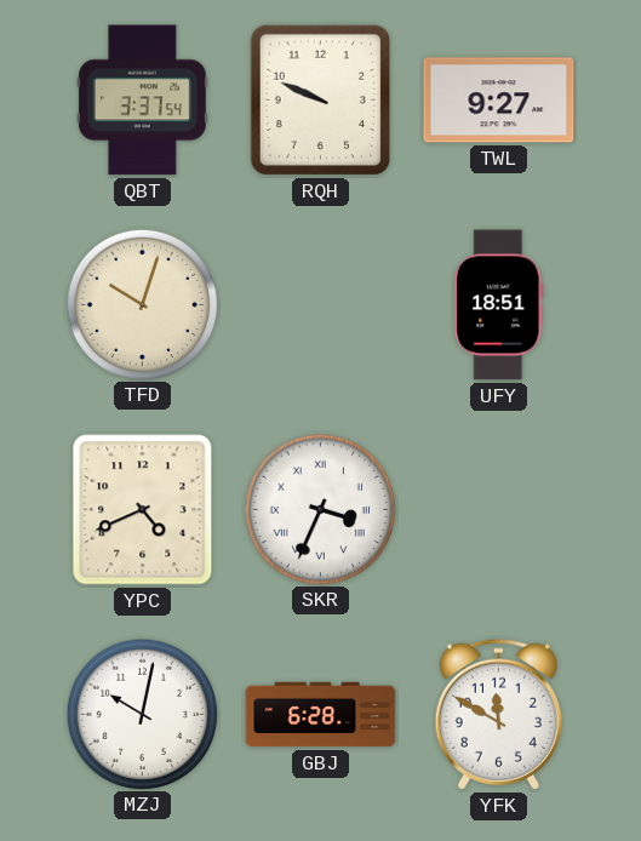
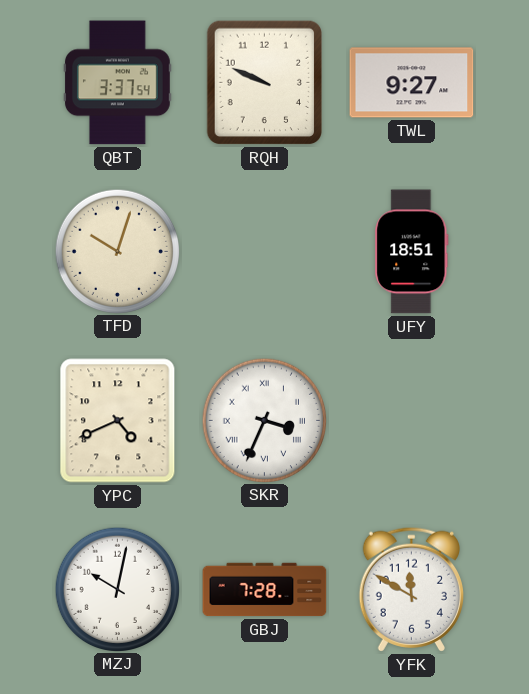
GBJ: 6:28 -> 7:28 (265, 590)
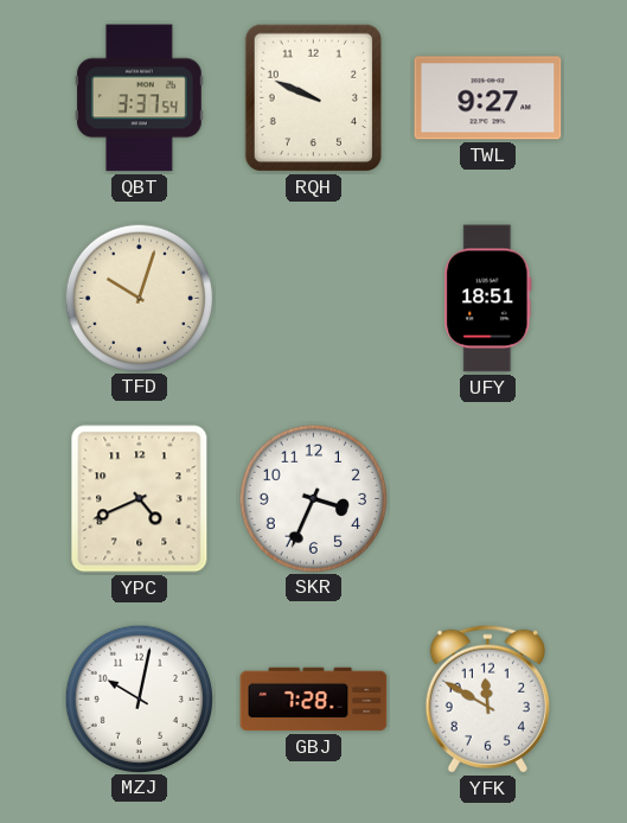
SKR numerals: Roman -> Arabic (313, 498)
